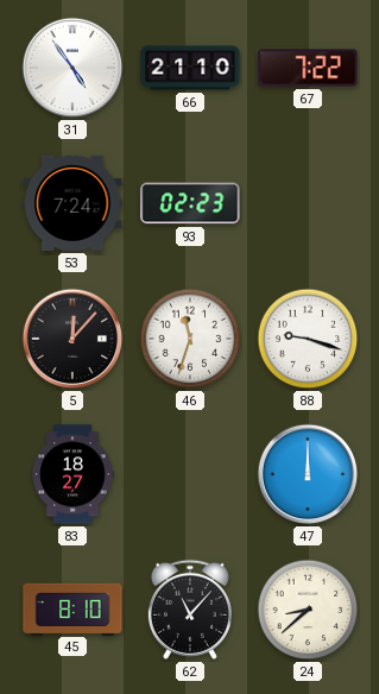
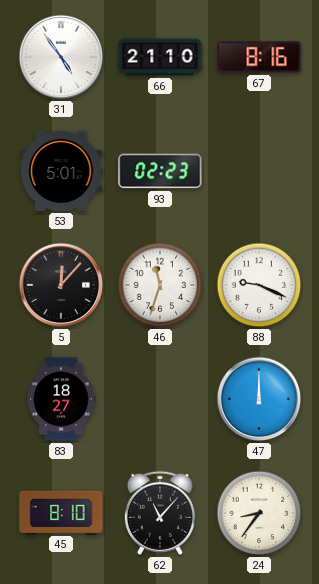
67: 7:22 -> 8:16 (259, 57)
53: 7:24 -> 5:01 (61, 171)
88: 9:18 -> 9:19 (259, 285)
24: 8:38 -> 8:36 (259, 513)
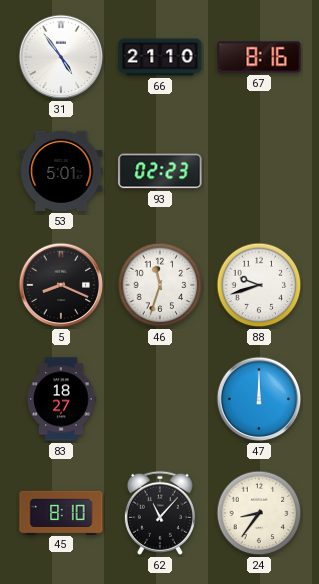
5: 12:07 -> 8:19 (61, 285)
88: 9:19 -> 9:42 (259, 285)
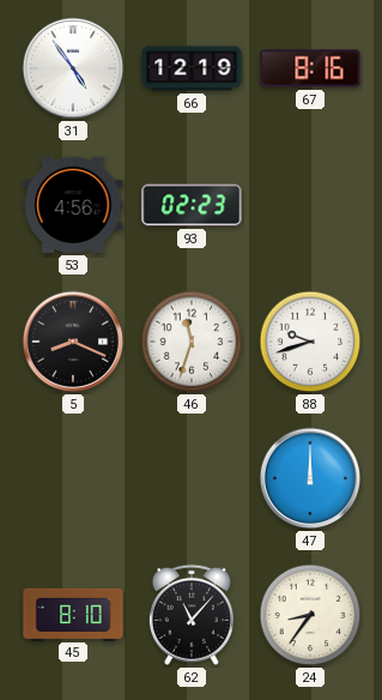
66: 21:10 -> 12:19 (192, 68)
53: 5:01 -> 4:56 (73, 205)
83: 18:27 -> none (61, 399)
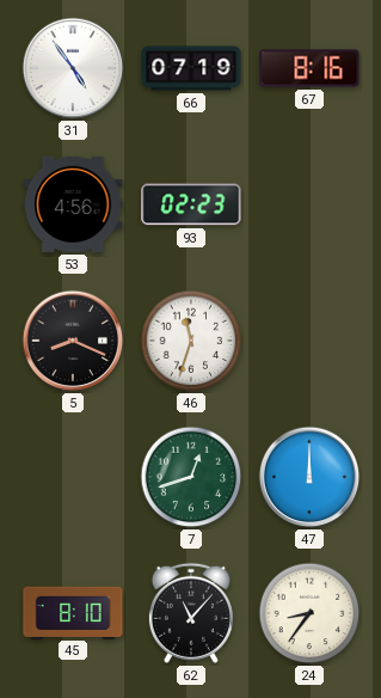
66: 12:19 -> 07:19 (191, 68)
88: 9:42 -> none (310, 342)
7: none -> 12:42 (191, 477)
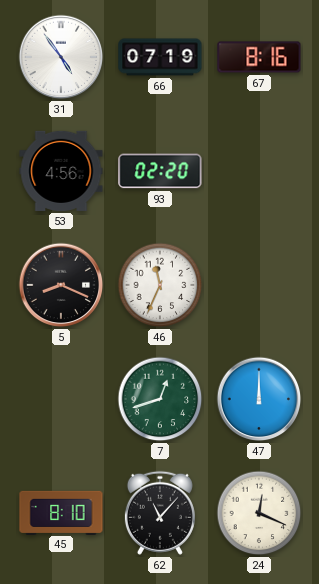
93: 02:23 -> 02:20 (160, 171)
46: 11:33 -> 11:34 (160, 285)
24: 8:36 -> 12:19 (259, 513)
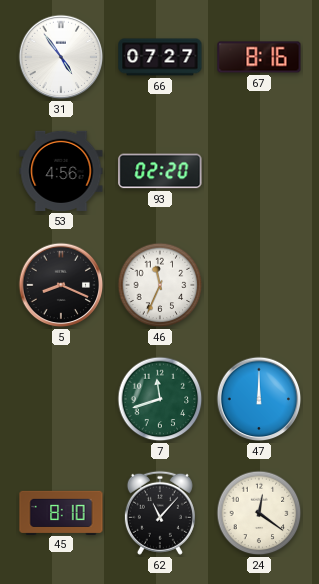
66: 07:19 -> 07:27 (160, 57)
7: 12:42 -> 11:42 (160, 399)
24: 12:19 -> 12:21 (259, 513)
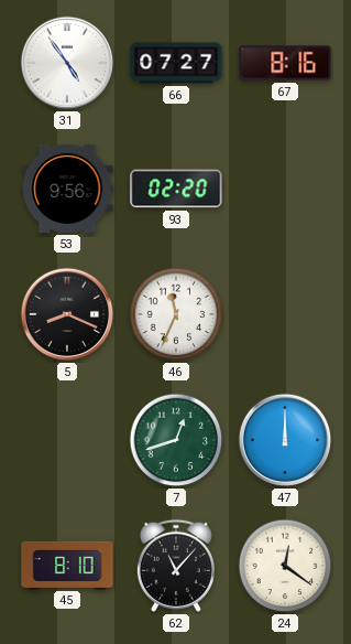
53: 4:56 -> 9:56 (67, 189)
7: 11:42 -> 12:42 (176, 440)
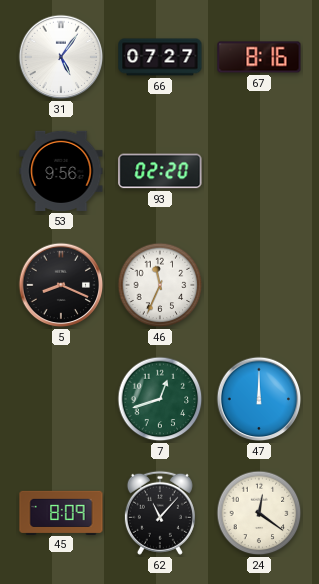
31: 4:54 -> 5:06 (61, 57)
45: 8:10 -> 8:09 (61, 512)
